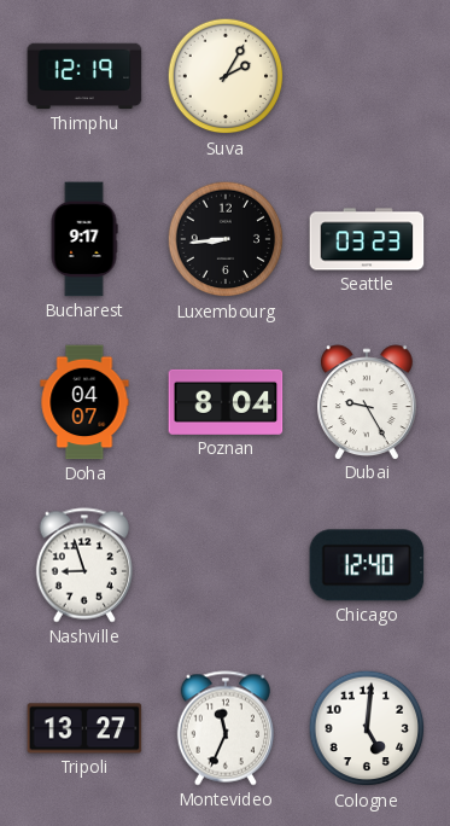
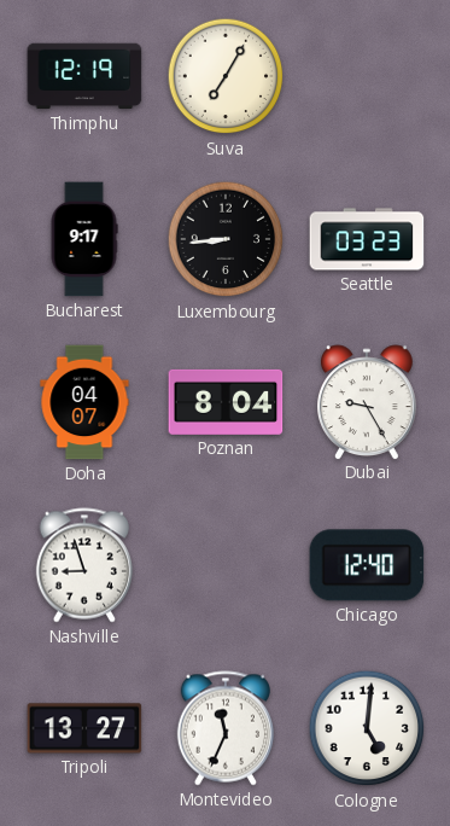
Suva: 2:05 -> 7:05 (226, 76)
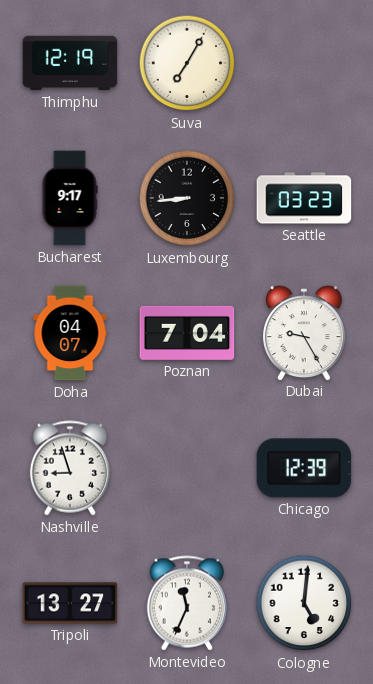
Poznan: 8:04 -> 7:04 (187, 333)
Chicago: 12:40 -> 12:39 (304, 468)
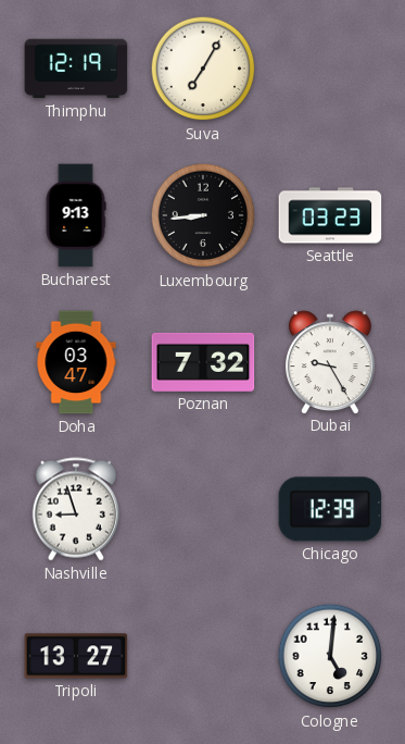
Bucharest: 9:17 -> 9:13 (76, 215)
Doha: 04:07 -> 03:47 (76, 362)
Poznan: 7:04 -> 7:32 (203, 362)
Montevideo: 11:34 -> none (186, 603)
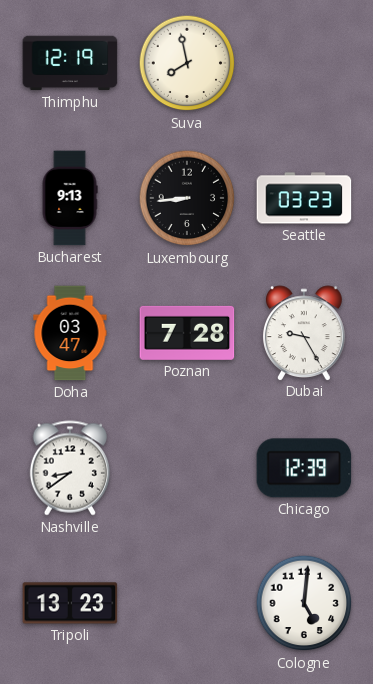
Suva: 7:05 -> 7:58 (187, 63)
Poznan: 7:32 -> 7:28 (187, 333)
Nashville: 8:57 -> 8:39 (69, 468)
Tripoli: 13:27 -> 13:23 (70, 603)
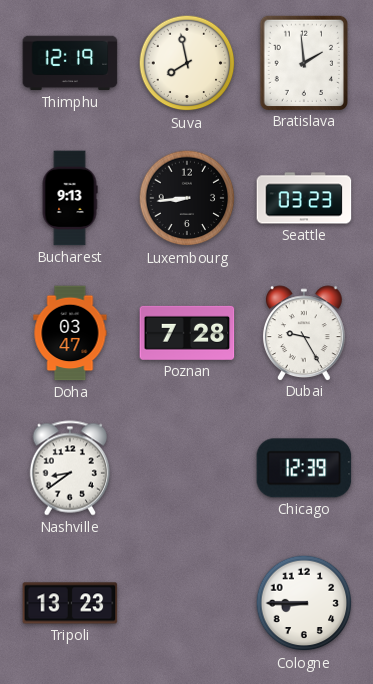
Bratislava: none -> 1:59 (303, 62)
Cologne: 5:01 -> 8:45 (304, 603)
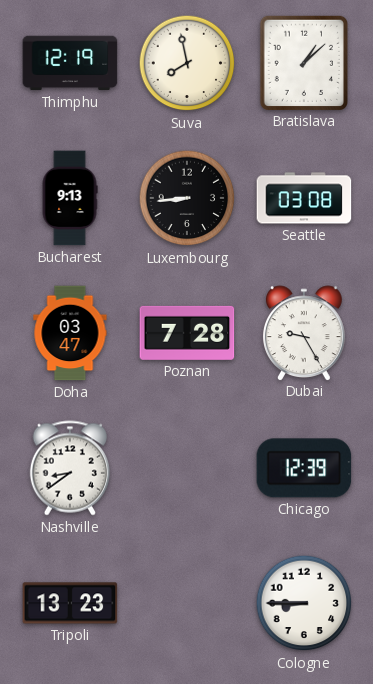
Bratislava: 1:59 -> 1:08 (303, 62)
Seattle: 03:23 -> 03:08 (304, 198)
